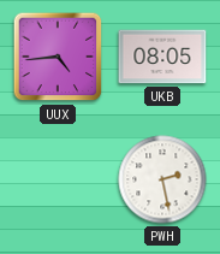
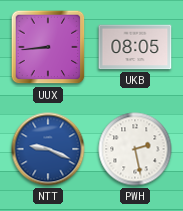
UUX: 4:44 -> 8:44 (48, 47)
NTT: none -> 9:19 (48, 149)
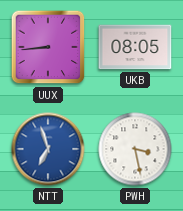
NTT: 9:19 -> 6:57 (48, 149)
PWH: 2:28 -> 3:28 (135, 149)
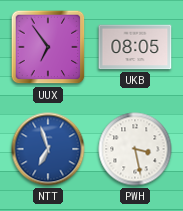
UUX: 8:44 -> 6:54 (48, 47)
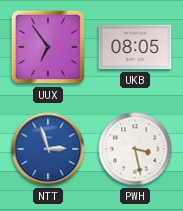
NTT: 6:57 -> 2:57 (48, 149)
